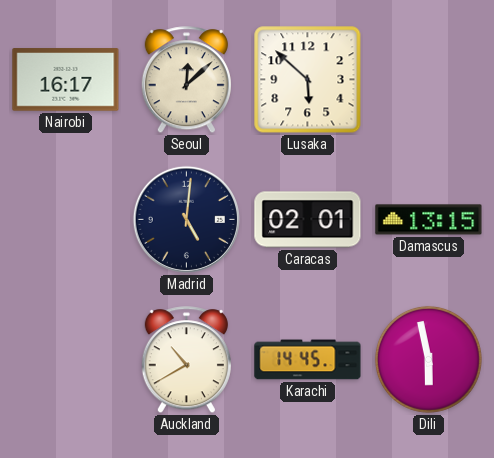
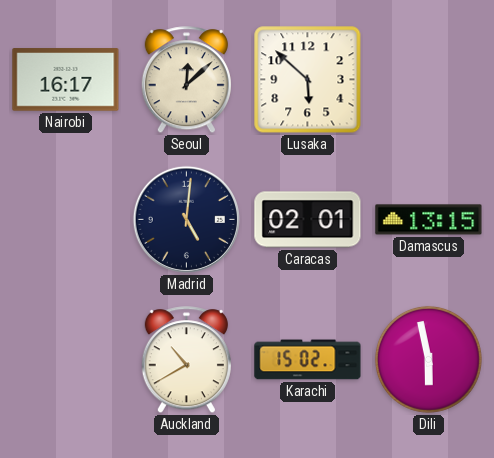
Karachi: 14:45 -> 15:02 (308, 360)
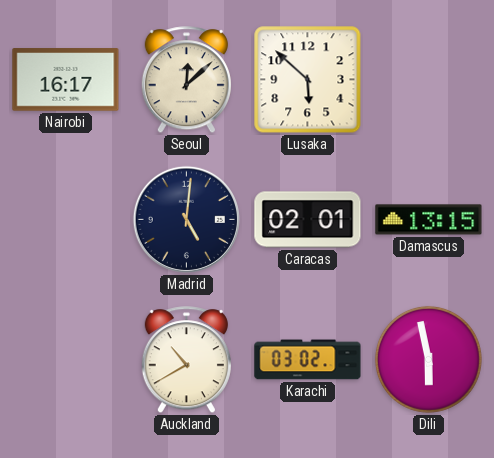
Karachi: 15:02 -> 03:02 (308, 360)
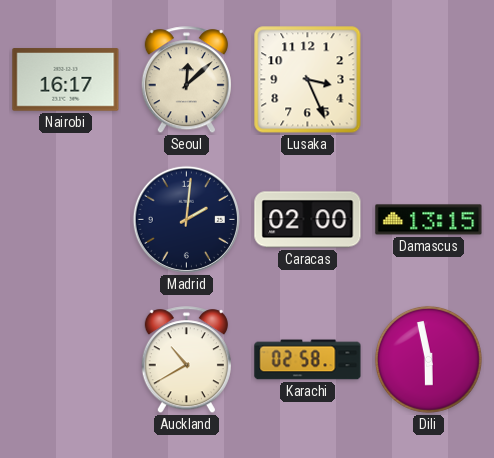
Lusaka: 5:52 -> 3:26 (308, 80)
Madrid: 5:01 -> 2:01 (186, 219)
Caracas: 02:01 -> 02:00 (308, 220)
Karachi: 03:02 -> 02:58 (308, 360)
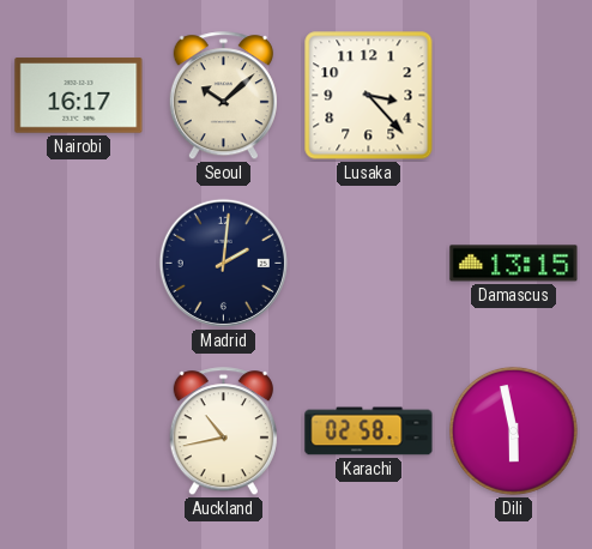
Seoul: 12:08 -> 10:08 (223, 96)
Lusaka: 3:26 -> 3:23 (369, 96)
Caracas: 02:00 -> none (308, 220)
Auckland: 10:40 -> 10:43 (223, 432)
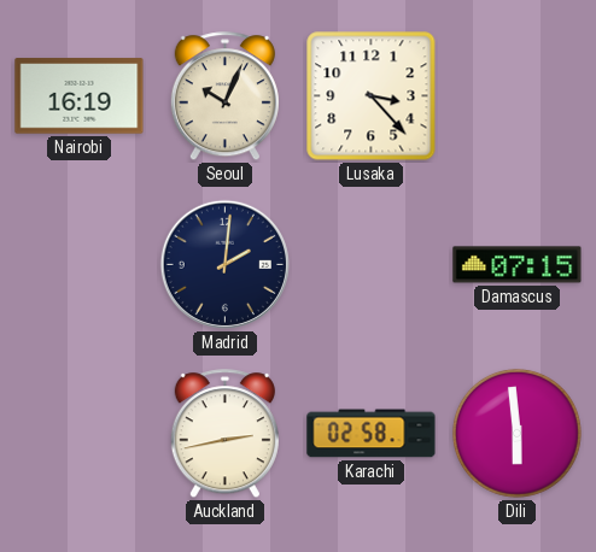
Nairobi: 16:17 -> 16:19 (80, 96)
Seoul: 10:08 -> 10:04 (224, 96)
Damascus: 13:15 -> 07:15 (518, 265)
Auckland: 10:43 -> 2:43 (224, 434)
Dili: 5:58 -> 5:59 (518, 434)
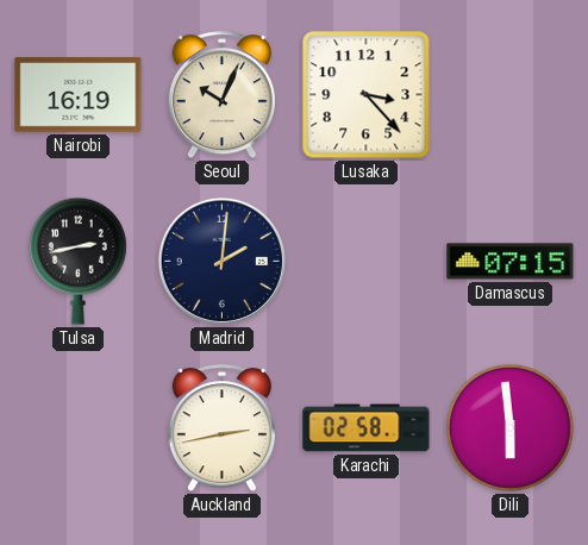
Tulsa: none -> 2:43 (77, 261)
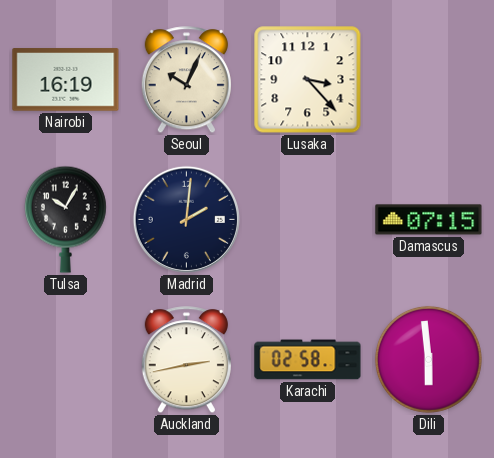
Tulsa: 2:43 -> 10:05 (65, 219)
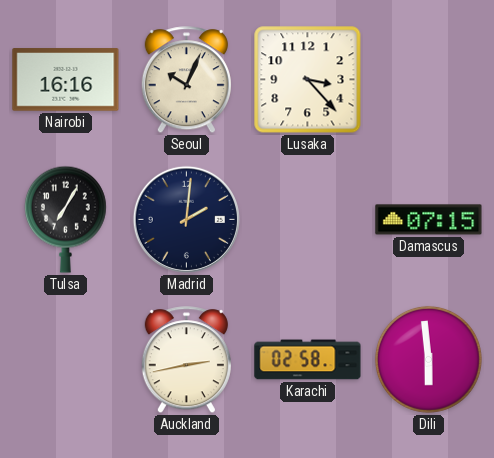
Nairobi: 16:19 -> 16:16 (66, 80)
Tulsa: 10:05 -> 7:05 (65, 219)
